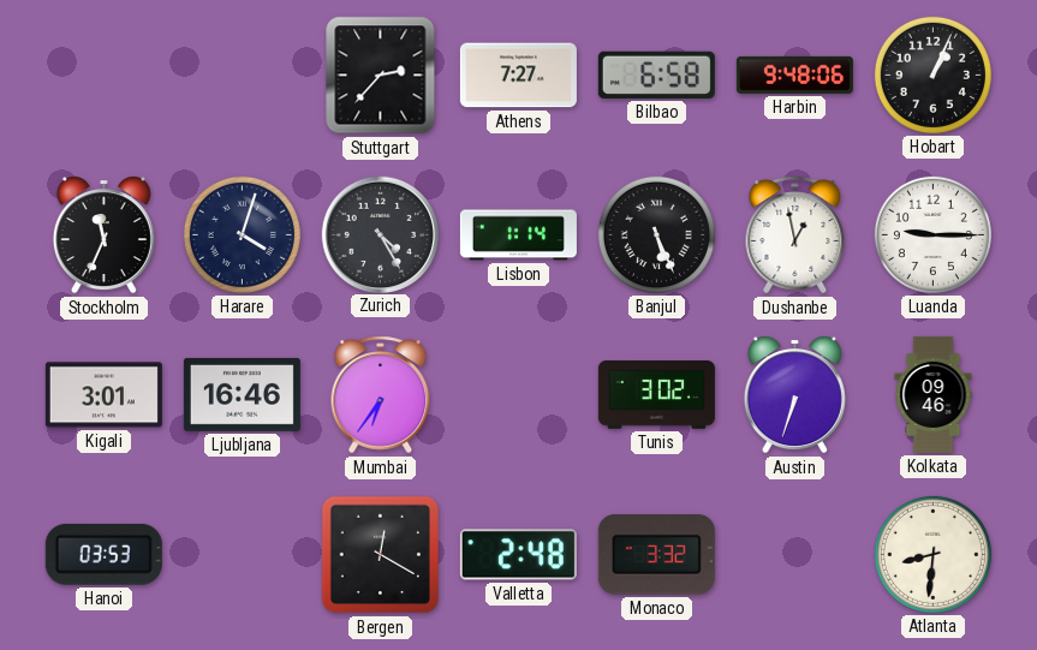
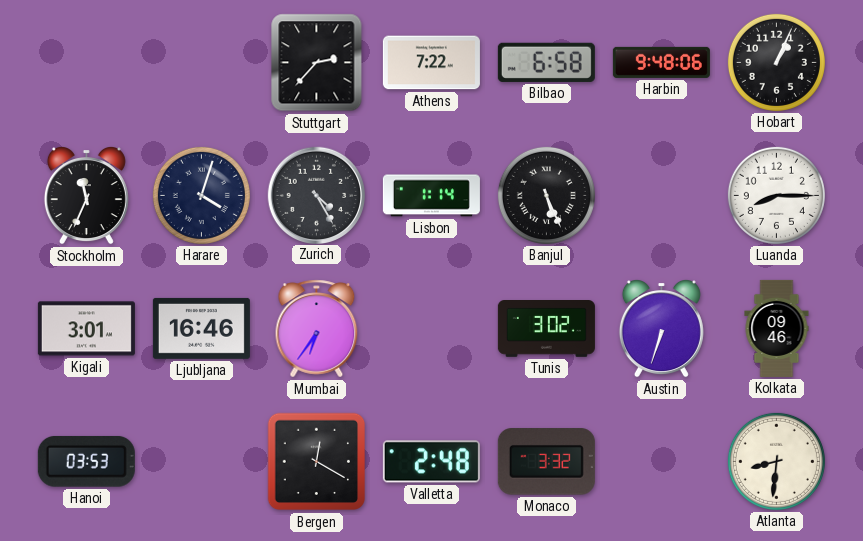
Athens: 7:27 -> 7:22 (431, 63)
Dushanbe: 12:58 -> none (795, 235)
Luanda: 9:15 -> 8:15 (776, 195)
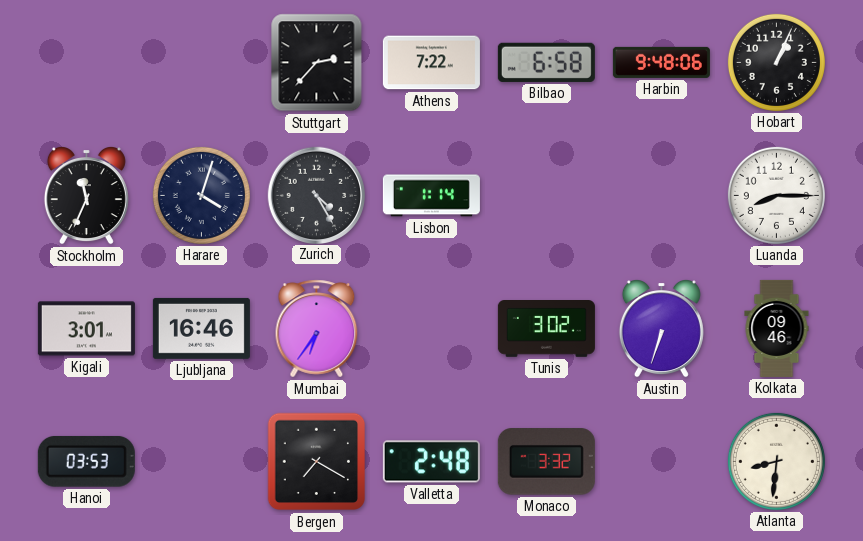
Banjul: 5:26 -> none (546, 195)
Bergen: 12:20 -> 7:20 (317, 462)
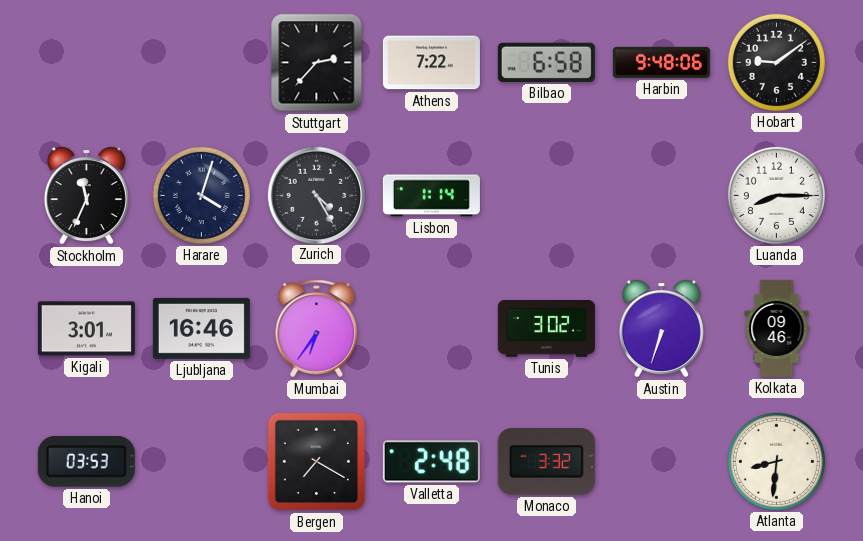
Hobart: 1:04 -> 9:09 (776, 62)
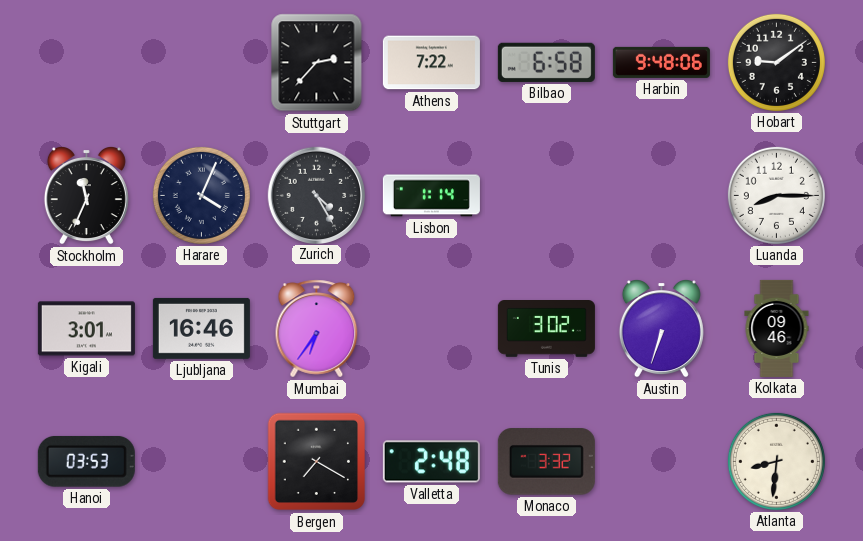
Harare: 4:03 -> 4:04 (201, 195)
